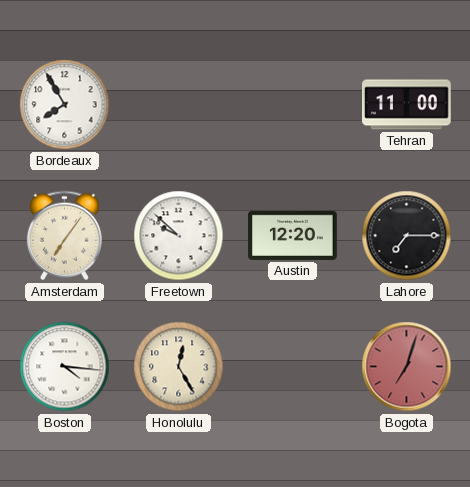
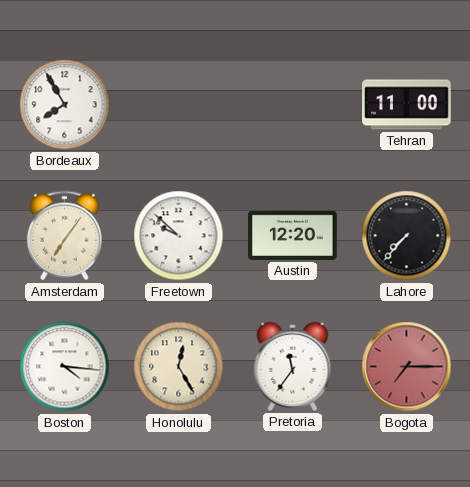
Lahore: 7:15 -> 7:37 (407, 236)
Pretoria: none -> 11:36 (293, 366)
Bogota: 7:03 -> 7:15 (407, 367)
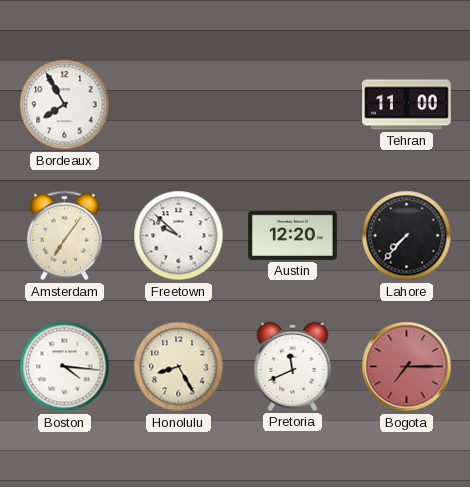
Honolulu: 12:25 -> 8:25 (179, 367)
Pretoria: 11:36 -> 11:41 (293, 366)
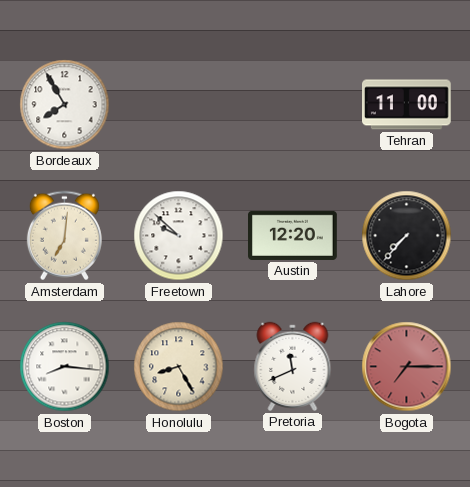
Amsterdam: 7:06 -> 7:01 (64, 236)
Boston: 4:16 -> 8:16 (65, 367)
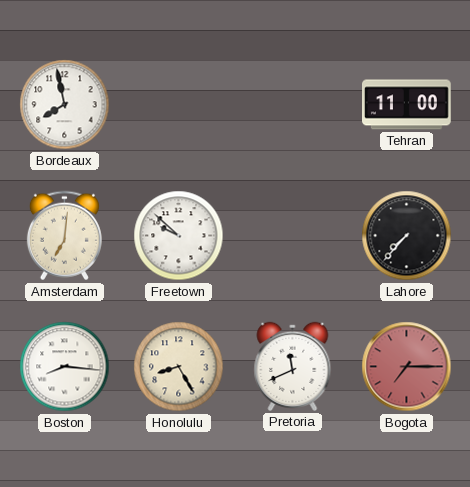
Bordeaux: 7:55 -> 7:58 (65, 105)
Austin: 12:20 -> none (293, 235)
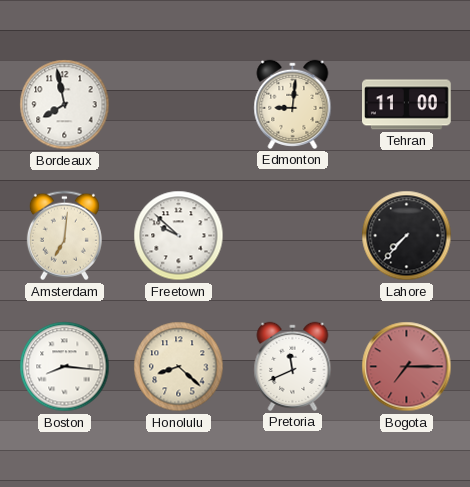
Edmonton: none -> 9:01 (293, 104)
Honolulu: 8:25 -> 8:22 (179, 367)
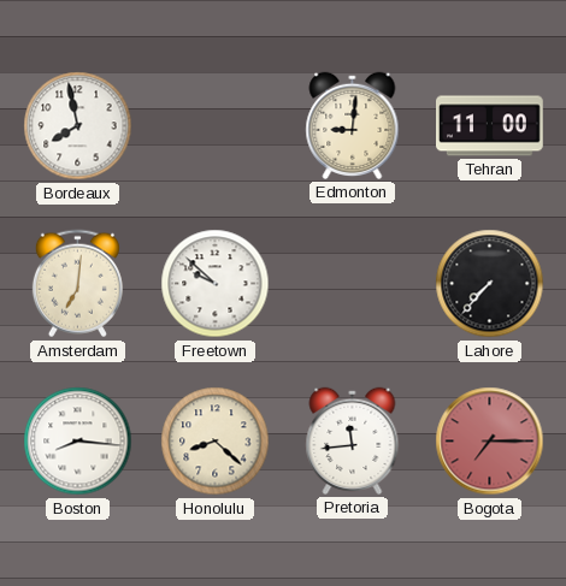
Pretoria: 11:41 -> 11:44 (353, 440)
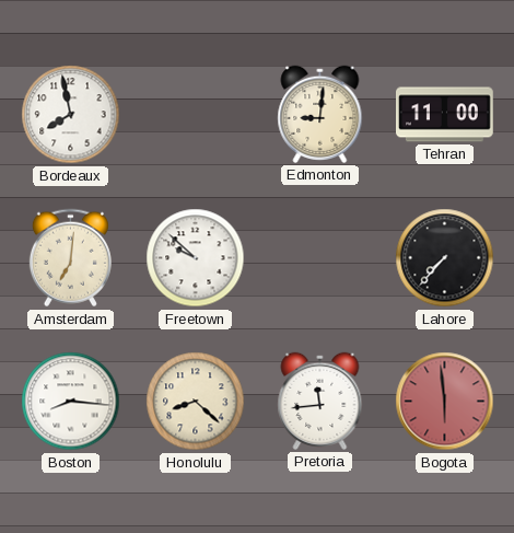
Bogota: 7:15 -> 5:59 (445, 402)
